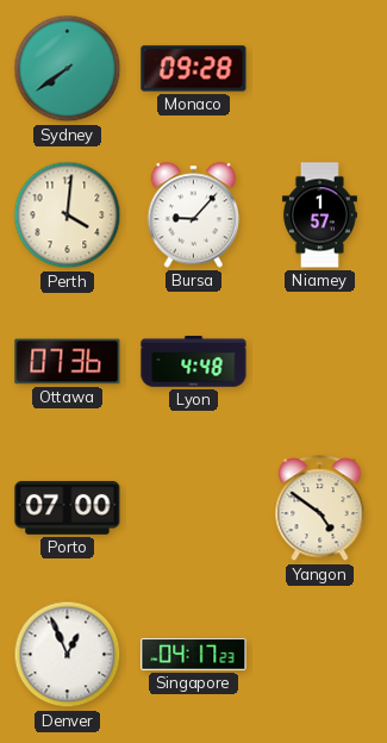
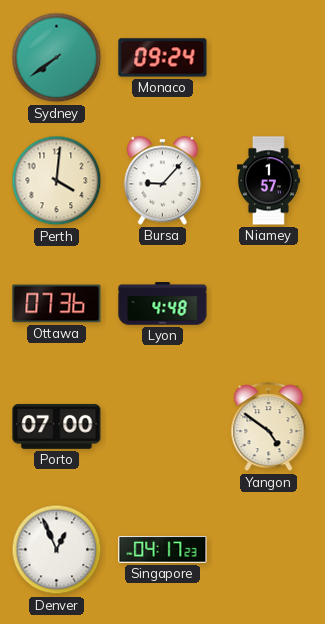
Monaco: 09:28 -> 09:24 (163, 58)
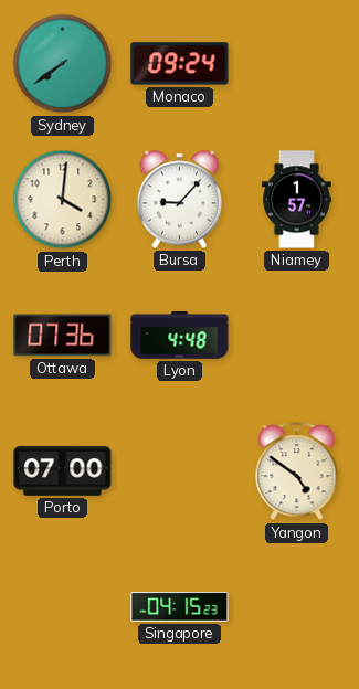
Denver: 12:56 -> none (57, 550)
Singapore: 04:17 -> 04:15 (180, 607)
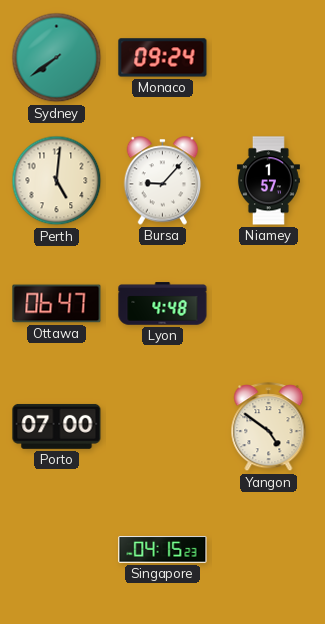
Perth: 4:01 -> 5:01 (57, 181)
Ottawa: 07:36 -> 06:47 (57, 304)
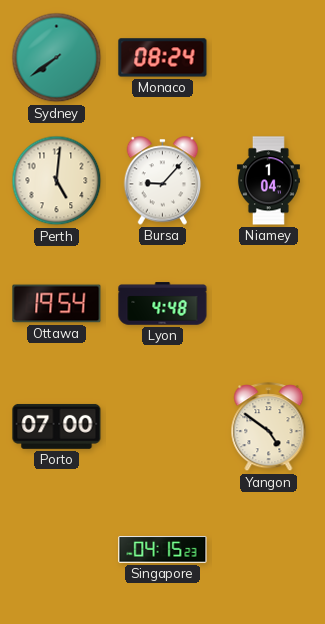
Monaco: 09:24 -> 08:24 (163, 58)
Niamey: 1:57 -> 1:04 (268, 181)
Ottawa: 06:47 -> 19:54 (57, 304)
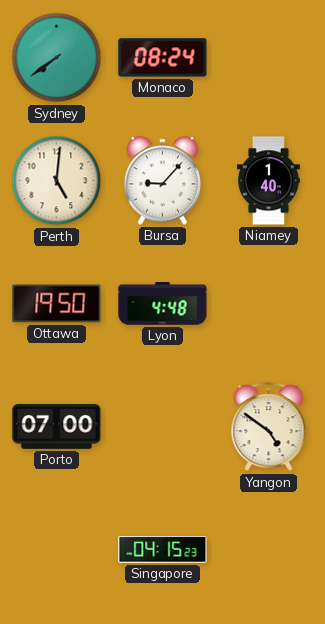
Niamey: 1:04 -> 1:40 (268, 181)
Ottawa: 19:54 -> 19:50 (57, 304)
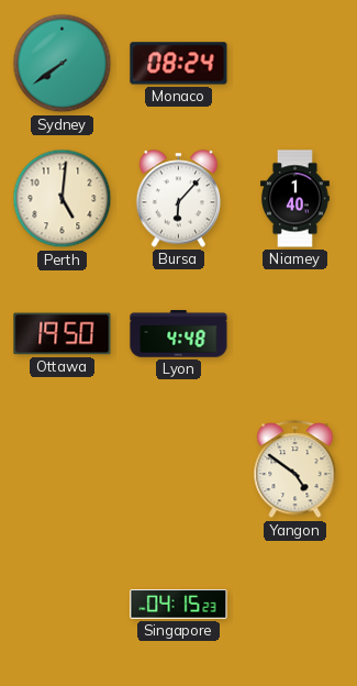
Bursa: 9:07 -> 6:07 (179, 199)
Porto: 07:00 -> none (57, 426)
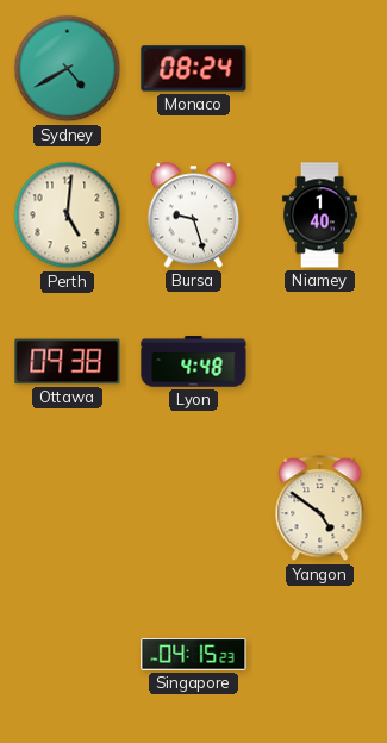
Sydney: 7:39 -> 4:40 (68, 69)
Bursa: 6:07 -> 9:27 (194, 216)
Ottawa: 19:50 -> 09:38 (68, 362)
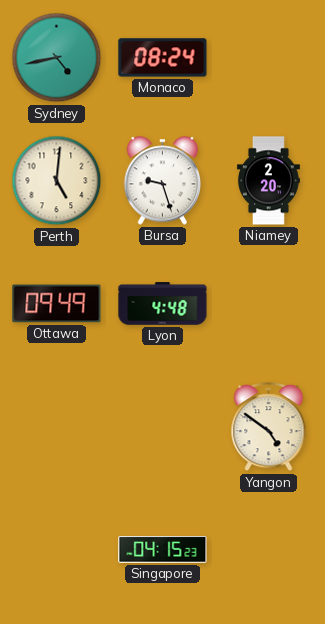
Sydney: 4:40 -> 4:43 (57, 58)
Niamey: 1:40 -> 2:20 (268, 181)
Ottawa: 09:38 -> 09:49 (57, 304)
